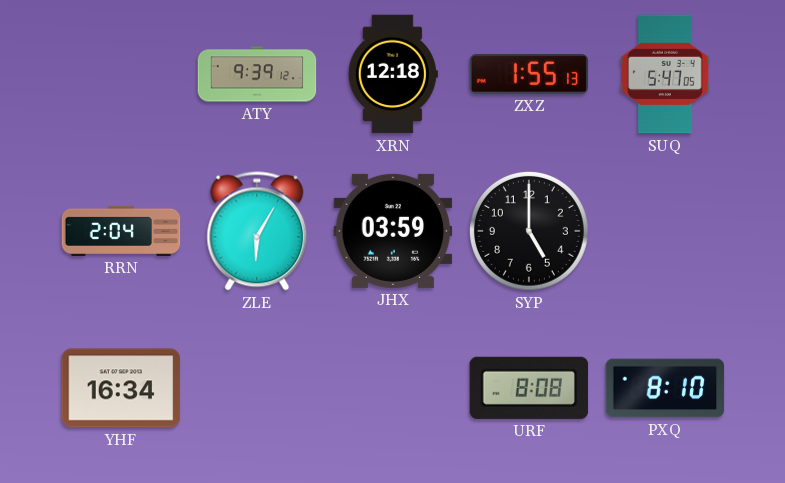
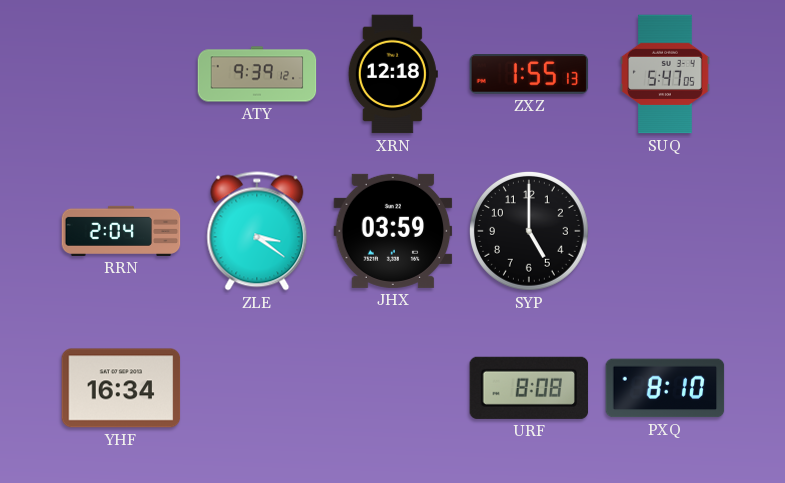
ZLE: 6:05 -> 3:21 (257, 231)
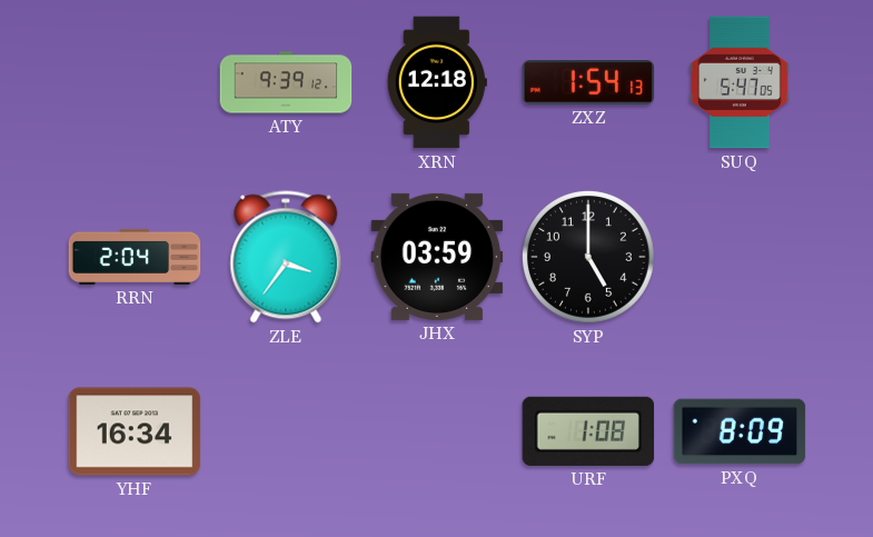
ZXZ: 1:55 -> 1:54 (588, 83)
ZLE: 3:21 -> 3:36 (286, 257)
URF: 8:08 -> 1:08 (588, 431)
PXQ: 8:10 -> 8:09 (740, 431)
